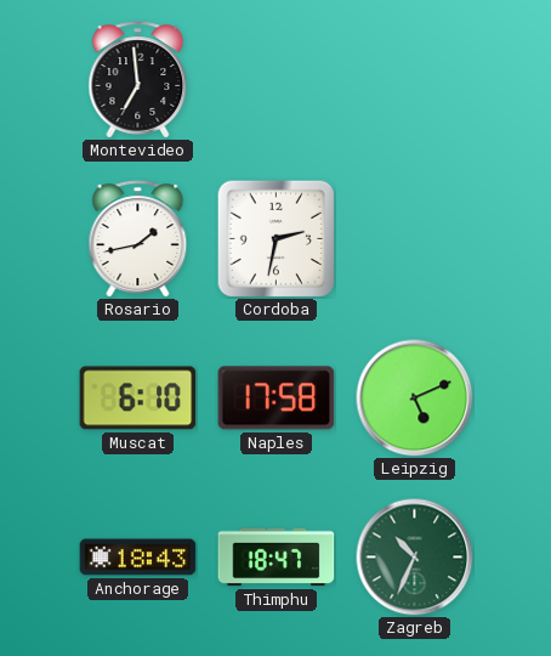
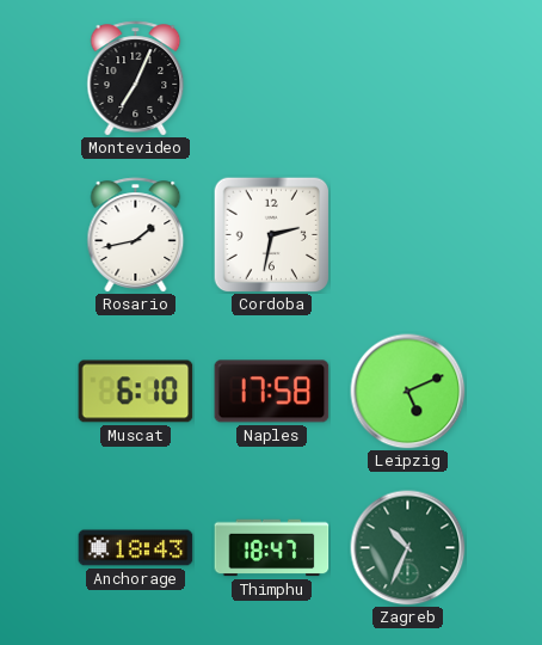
Montevideo: 6:59 -> 7:04 (136, 79)
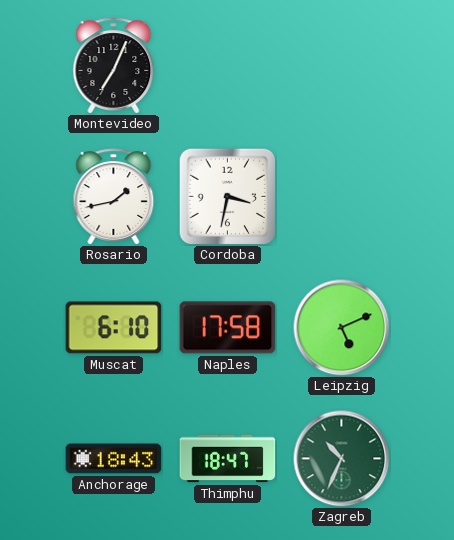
Cordoba: 2:32 -> 3:32 (227, 196)
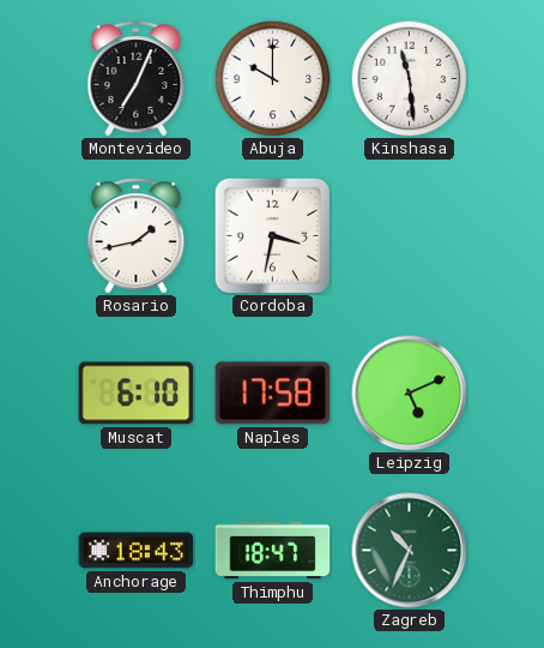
Abuja: none -> 10:00 (272, 78)
Kinshasa: none -> 11:29 (409, 78)
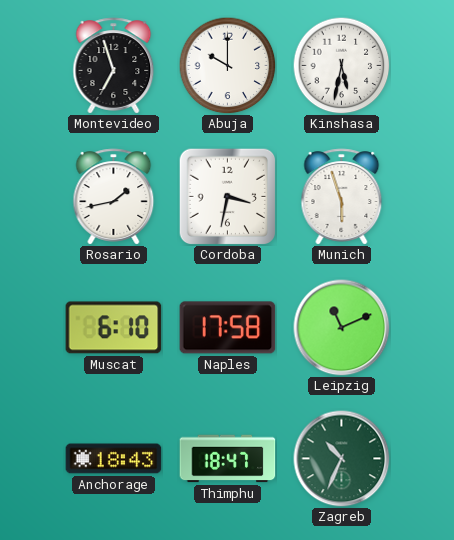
Montevideo: 7:04 -> 6:57 (114, 66)
Kinshasa: 11:29 -> 5:32 (341, 65)
Munich: none -> 5:57 (342, 197)
Leipzig: 5:11 -> 11:11 (342, 328)
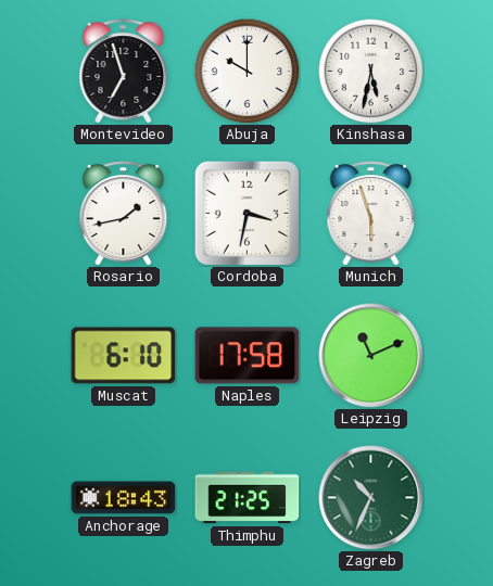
Thimphu: 18:47 -> 21:25 (248, 498)
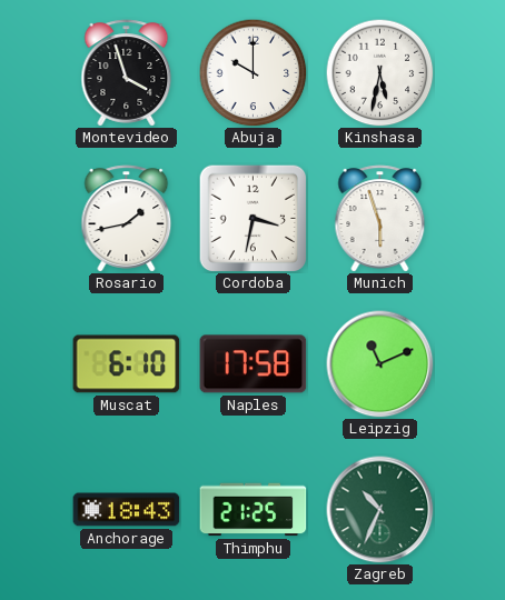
Montevideo: 6:57 -> 3:57 (127, 73)
